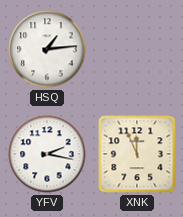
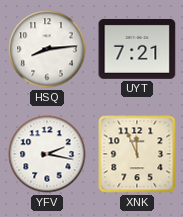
HSQ: 1:14 -> 8:14 (47, 49)
UYT: none -> 7:21 (137, 49)
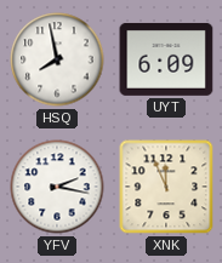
HSQ: 8:14 -> 7:58 (57, 59)
UYT: 7:21 -> 6:09 (166, 59)
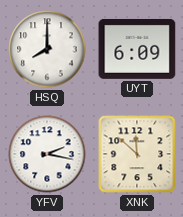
HSQ: 7:58 -> 8:00 (47, 49)
XNK: 11:56 -> 11:52 (137, 154)
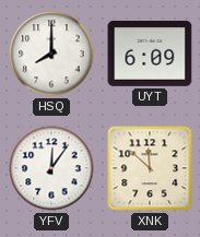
YFV: 2:17 -> 12:06 (51, 168)
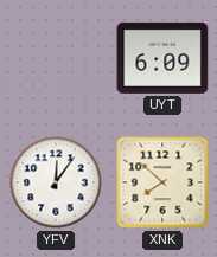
HSQ: 8:00 -> none (51, 54)
XNK: 11:52 -> 7:52 (162, 182)
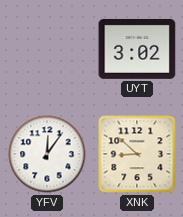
UYT: 6:09 -> 3:02 (137, 49)
XNK: 7:52 -> 8:52 (137, 154)
